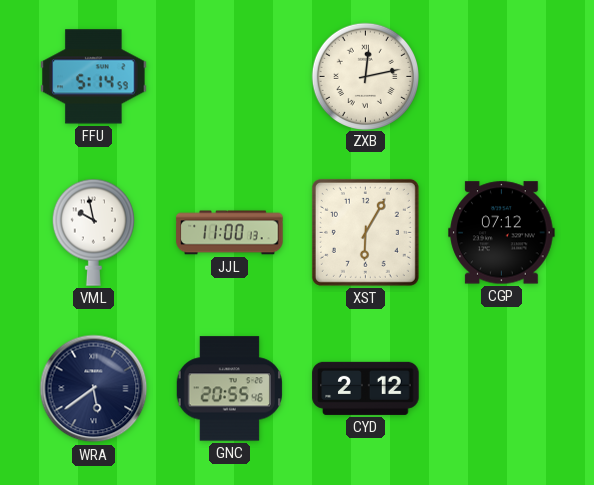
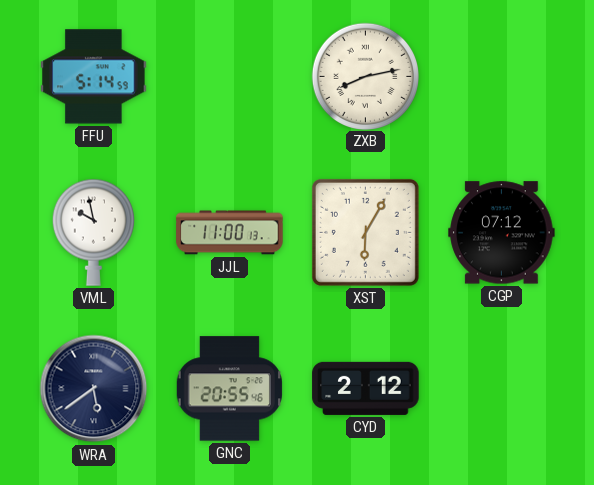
ZXB: 12:13 -> 8:13 (365, 76)
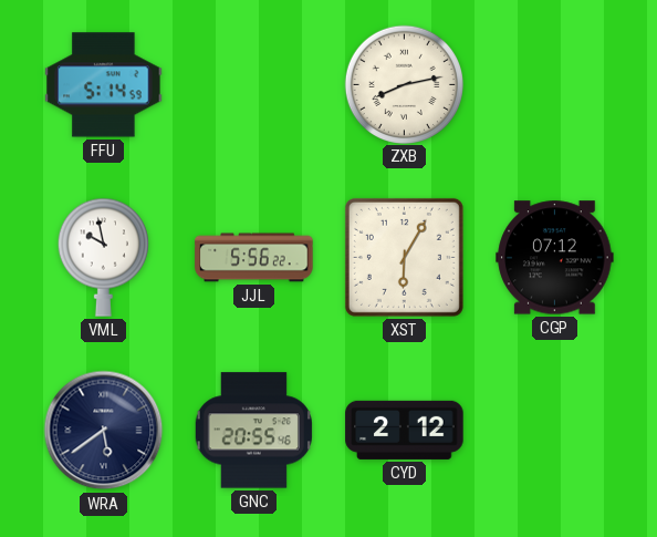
JJL: 11:00 -> 5:56 (254, 258)
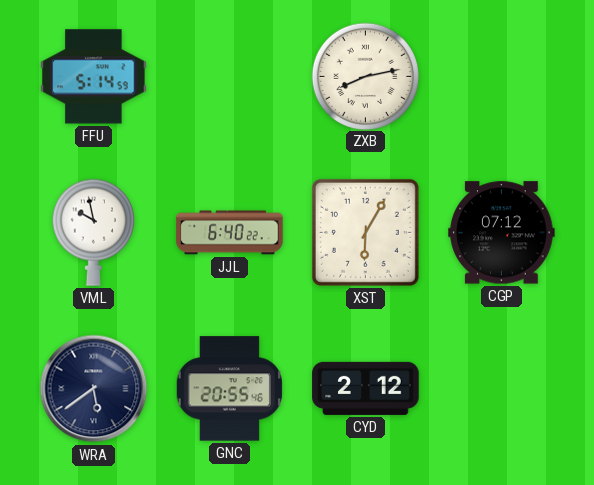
JJL: 5:56 -> 6:40 (230, 233)
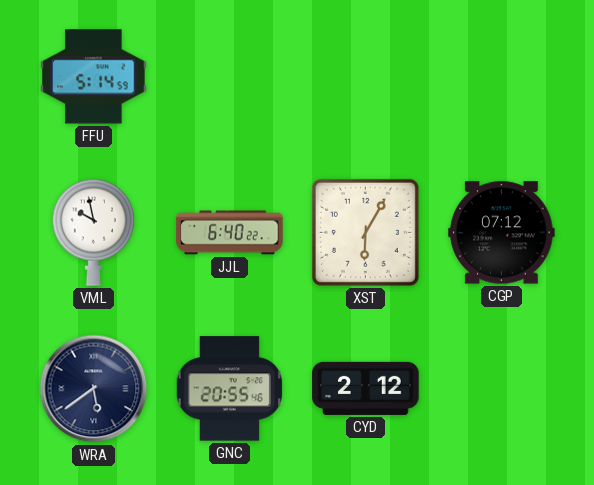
ZXB: 8:13 -> none (365, 76)
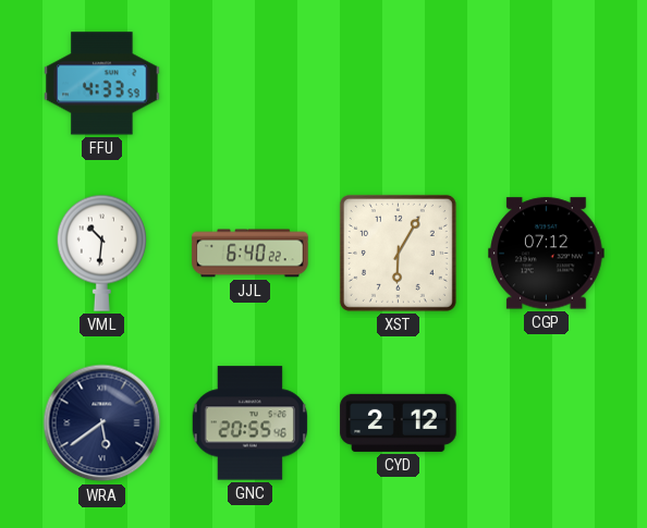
FFU: 5:14 -> 4:33 (102, 84)
VML: 9:58 -> 10:31 (101, 253)
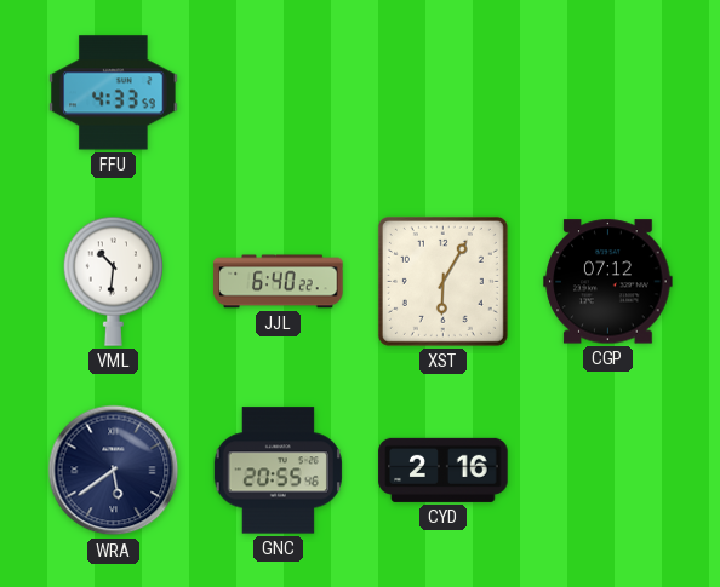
CYD: 2:12 -> 2:16 (444, 470)
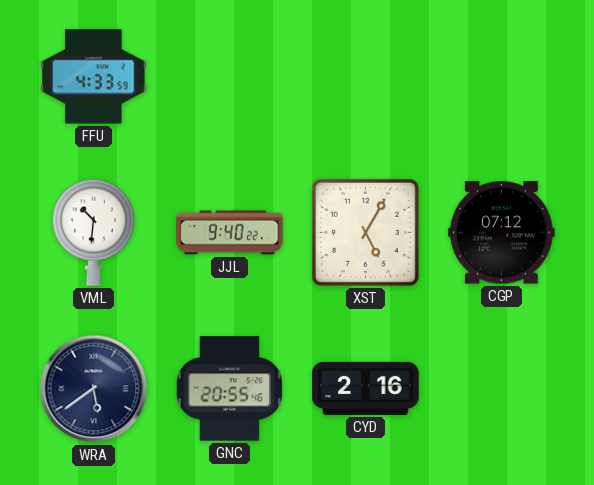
JJL: 6:40 -> 9:40 (230, 233)
XST: 6:05 -> 5:05 (365, 232)
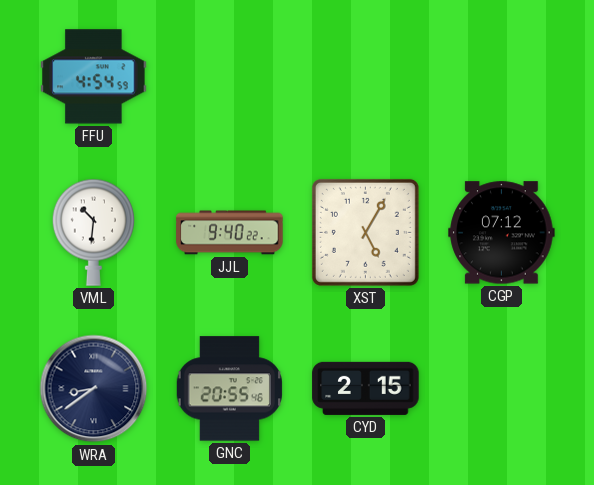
FFU: 4:33 -> 4:54 (94, 77)
WRA: 5:39 -> 8:39 (94, 389)
CYD: 2:16 -> 2:15 (366, 388)
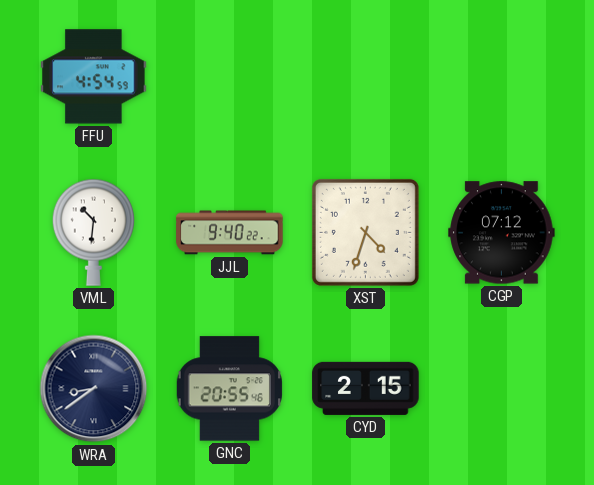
XST: 5:05 -> 4:33 (365, 232)
